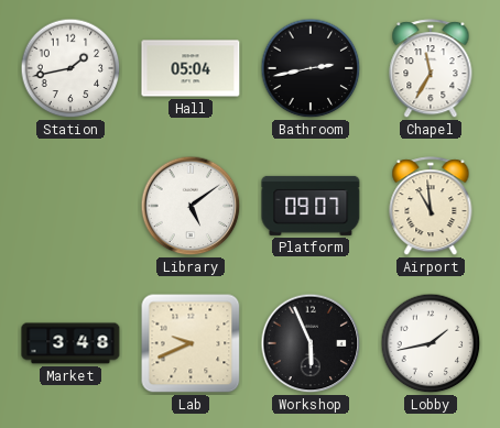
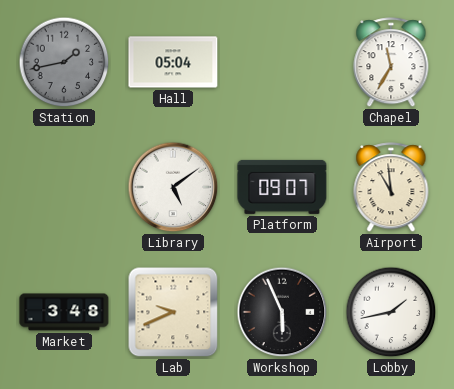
Station dial: white -> grey (64, 62)
Bathroom: 2:43 -> none (311, 68)
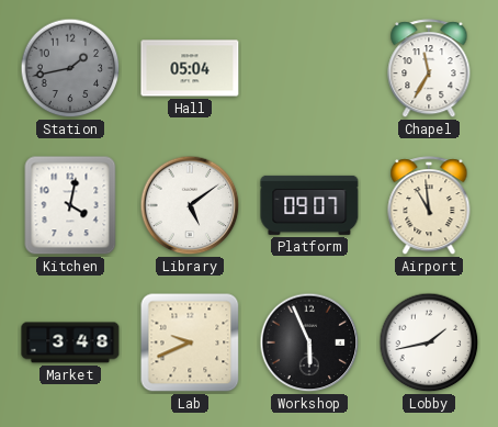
Kitchen: none -> 4:02 (70, 205)
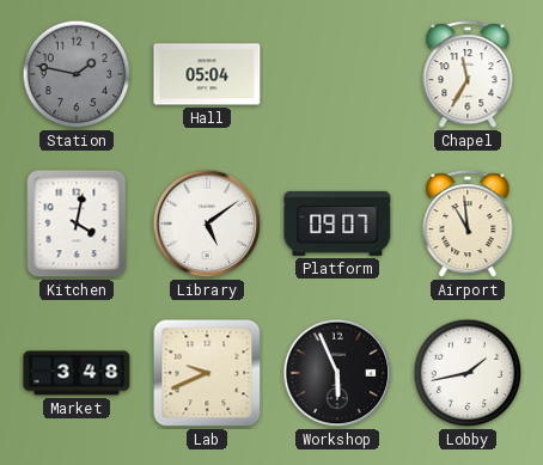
Station: 1:43 -> 1:47 (77, 74)
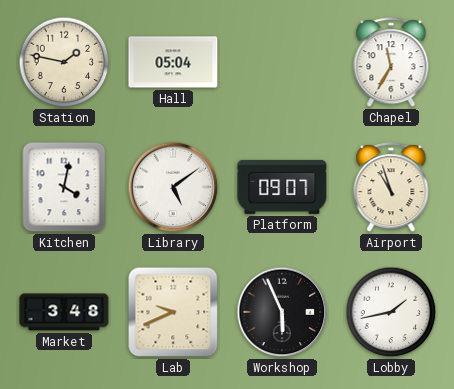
Station dial: grey -> cream (64, 62)
Airport: 10:59 -> 10:57 (391, 188)
